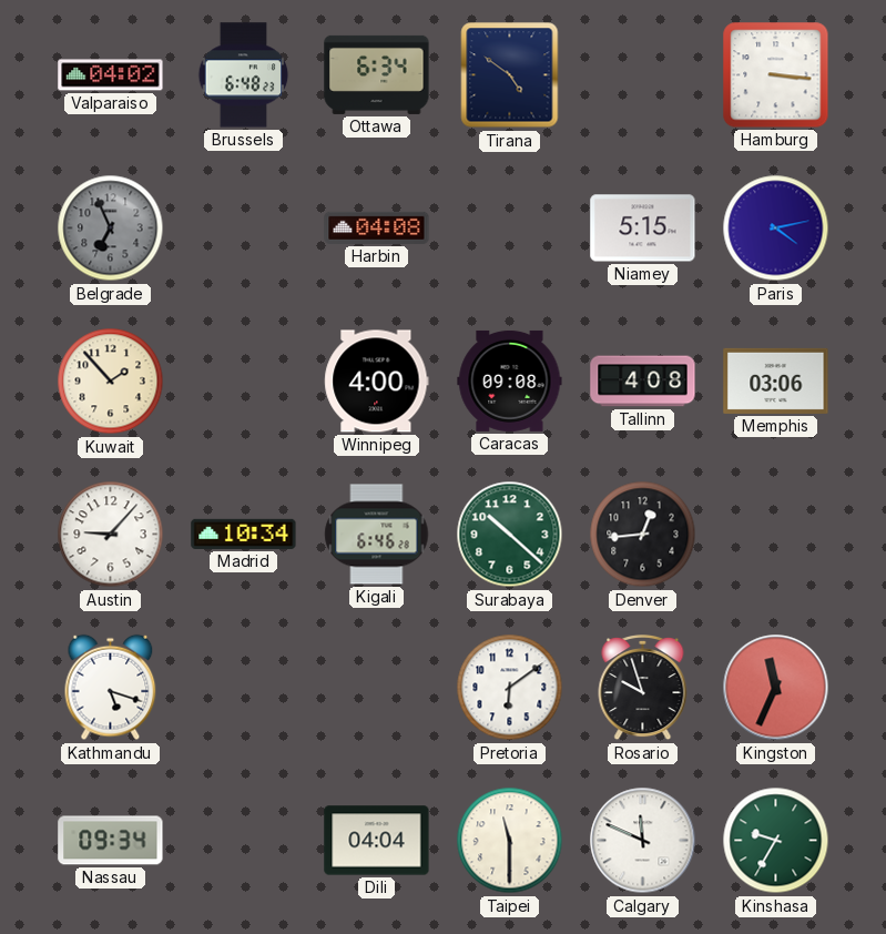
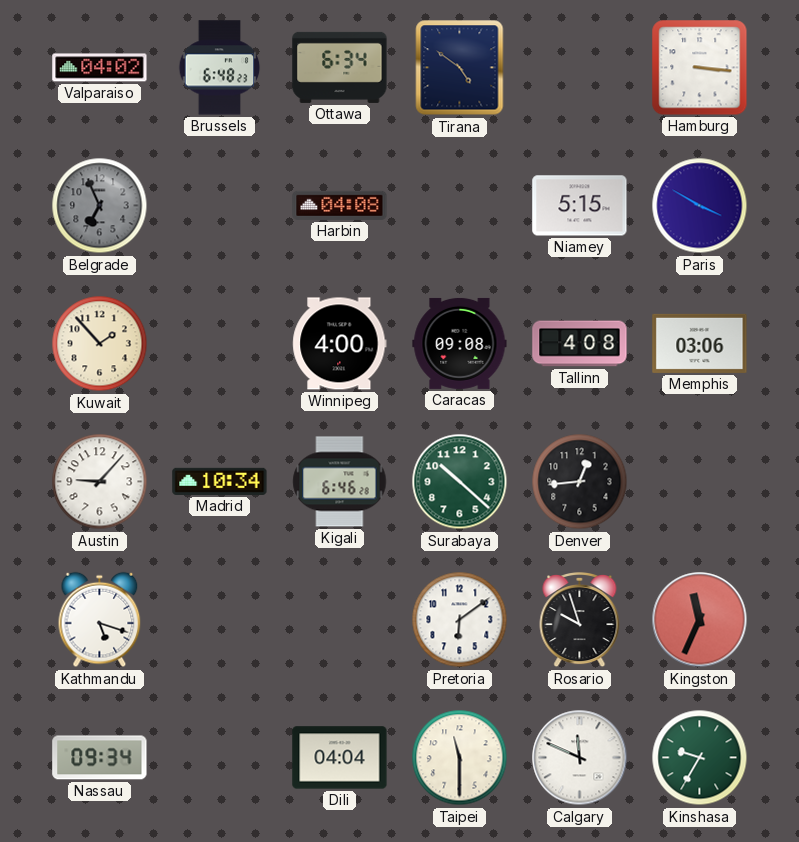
Paris: 4:13 -> 3:50 (700, 206)
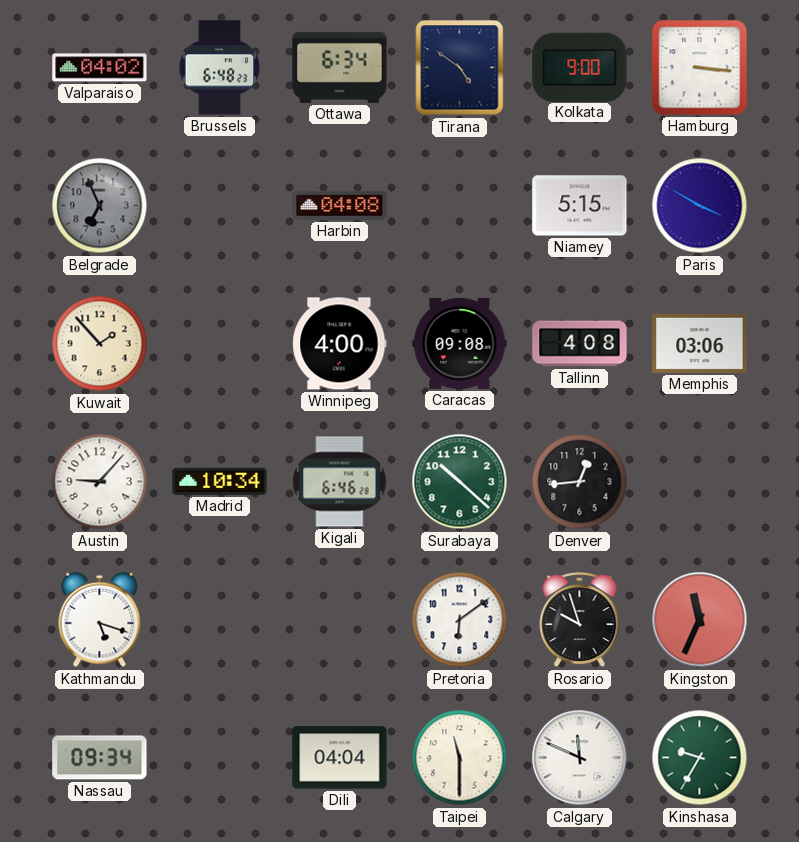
Kolkata: none -> 9:00 (580, 67)
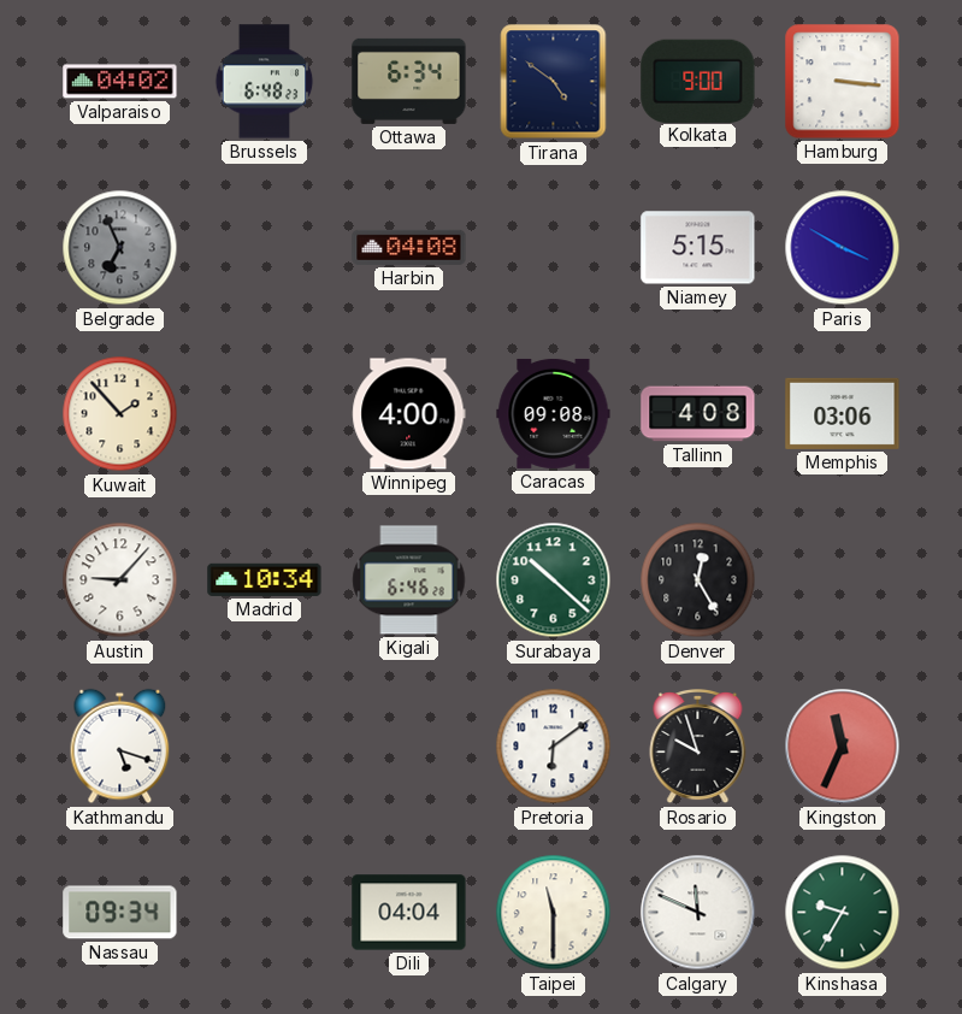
Denver: 12:44 -> 12:25 (698, 580)
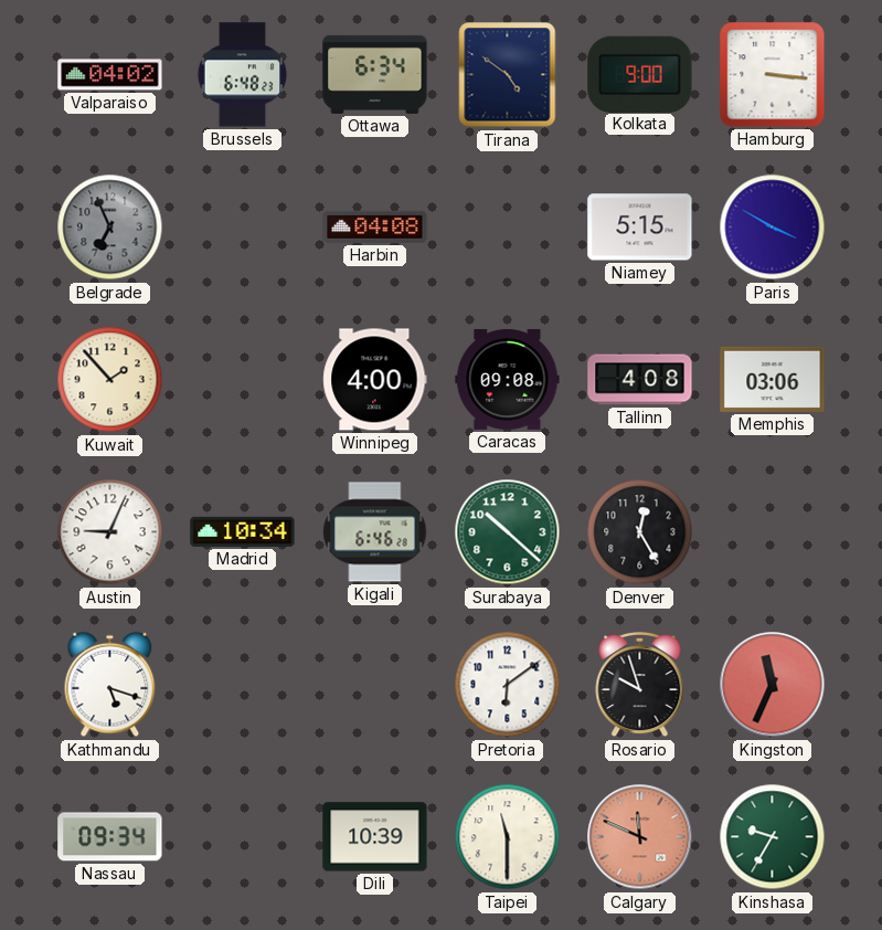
Austin: 9:07 -> 9:04 (110, 532)
Dili: 04:04 -> 10:39 (375, 837)
Calgary dial: white -> salmon (640, 837)
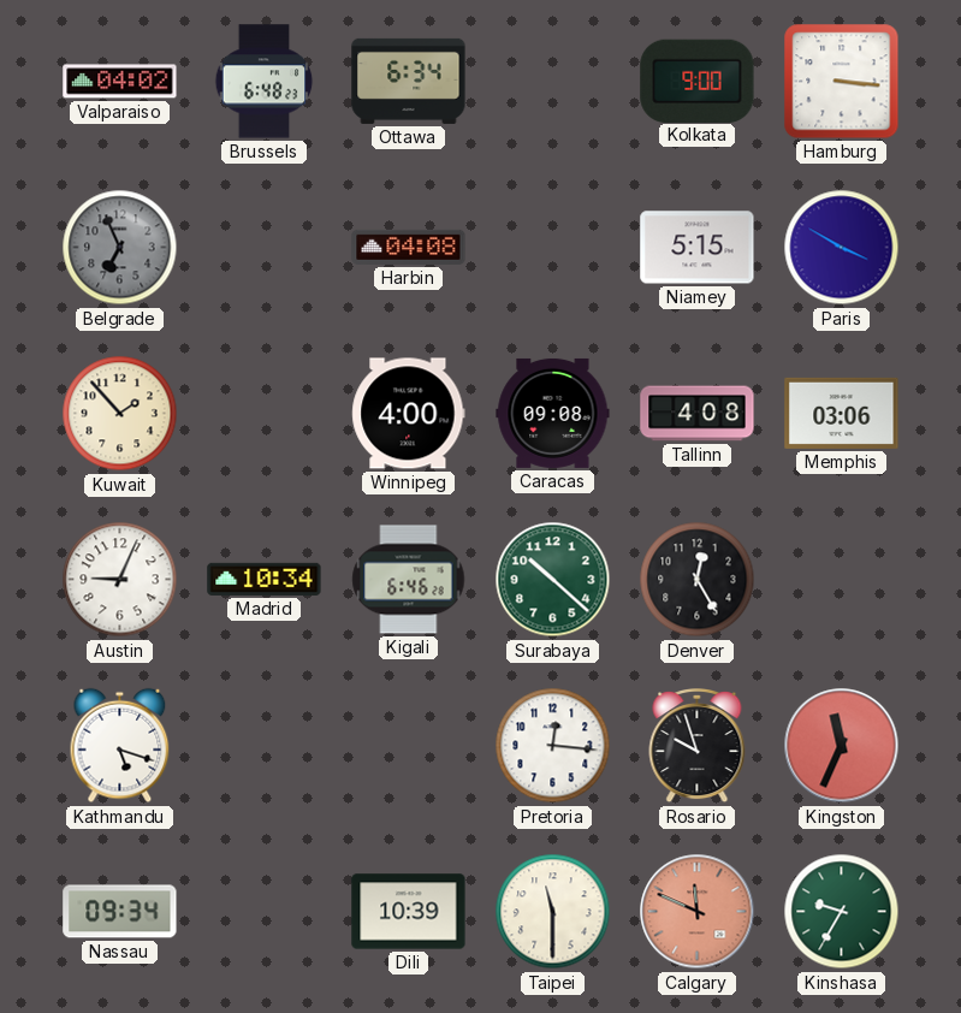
Tirana: 4:51 -> none (508, 75)
Pretoria: 6:09 -> 12:16 (553, 746)
